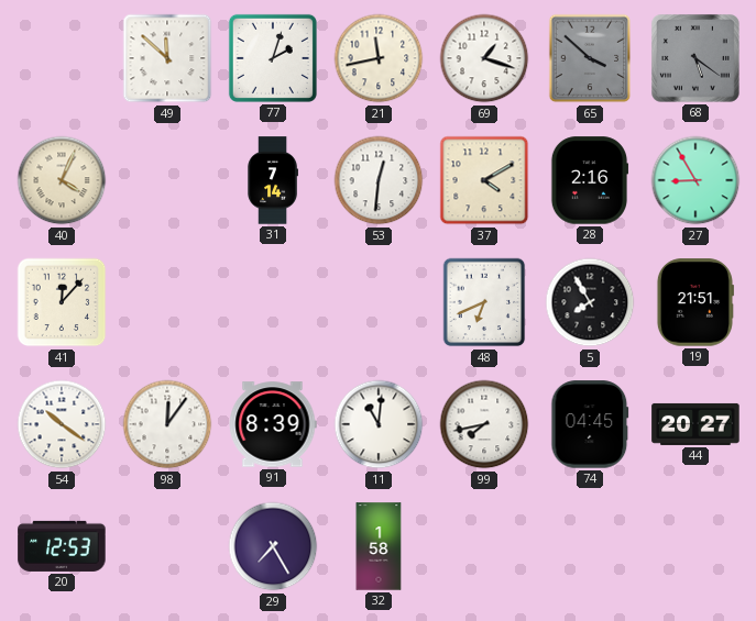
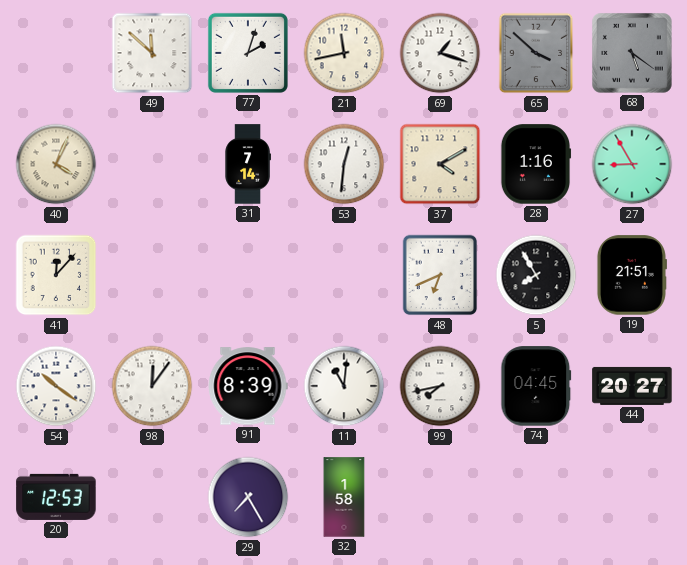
28: 2:16 -> 1:16 (536, 164)
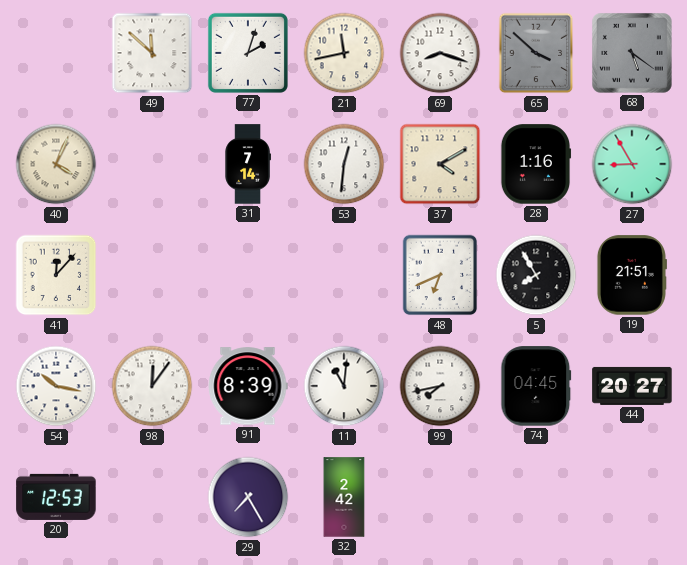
69: 1:18 -> 8:18 (440, 53)
54: 10:21 -> 10:17 (56, 386)
32: 1:58 -> 2:42 (344, 497)
